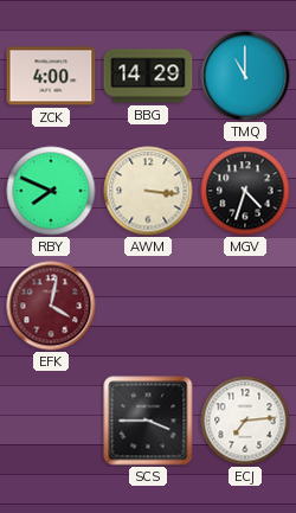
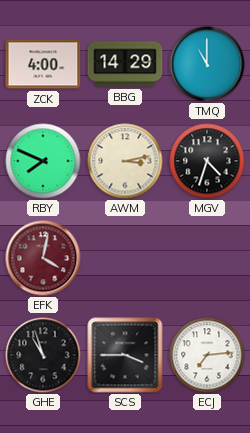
AWM: 3:16 -> 3:13 (125, 161)
GHE: none -> 10:57 (43, 355)
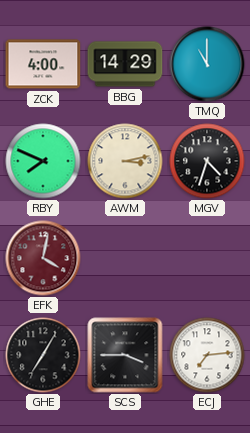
GHE: 10:57 -> 7:05 (43, 355)
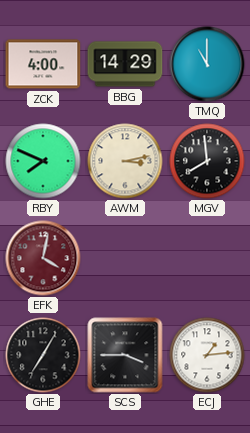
MGV: 4:33 -> 7:59 (207, 161)
ECJ: 7:14 -> 1:14 (207, 355)
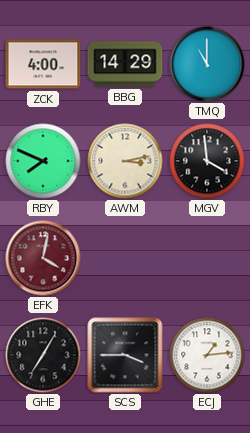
MGV: 7:59 -> 3:59 (207, 161)
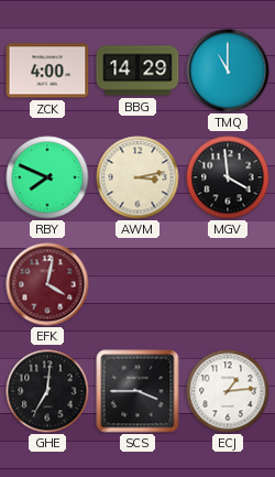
GHE: 7:05 -> 7:01 (47, 391)
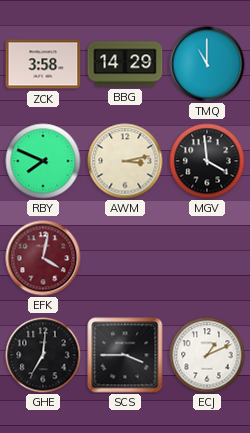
ZCK: 4:00 -> 3:58 (43, 64)
ECJ: 1:14 -> 1:11 (207, 355)
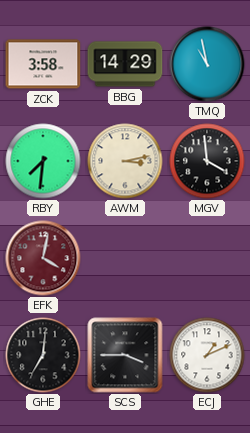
TMQ: 11:00 -> 10:58 (207, 64)
RBY: 7:49 -> 7:31 (43, 161)
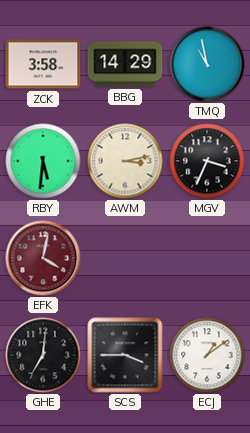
RBY: 7:31 -> 5:31 (43, 161)
MGV: 3:59 -> 3:34 (207, 161)
ECJ: 1:11 -> 1:09 (207, 355)
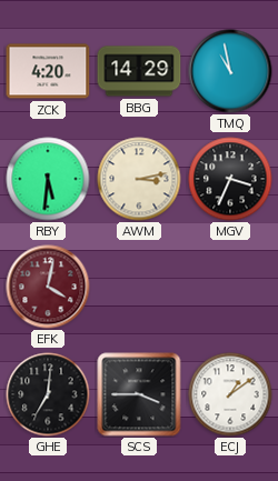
ZCK: 3:58 -> 4:20 (48, 71)
